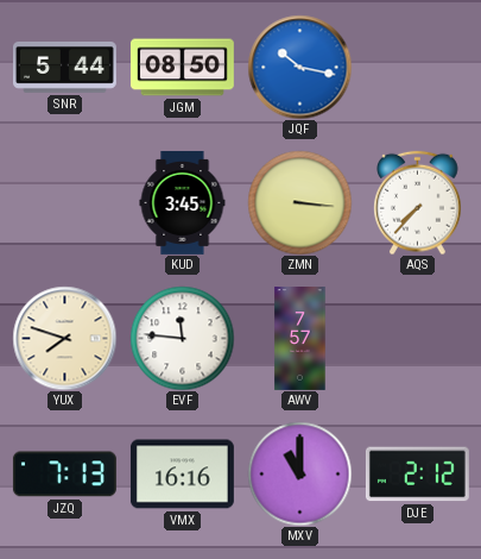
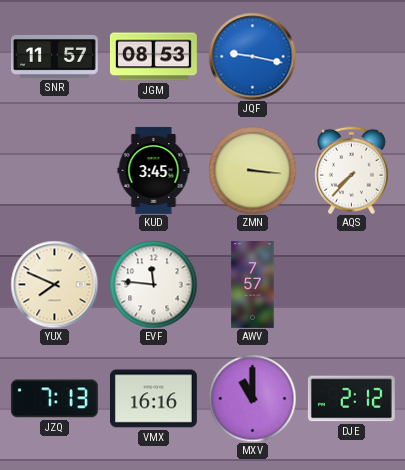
SNR: 5:44 -> 11:57 (55, 56)
JGM: 08:50 -> 08:53 (153, 57)
JQF: 10:17 -> 9:17 (252, 56)
YUX: 7:48 -> 7:49 (54, 284)
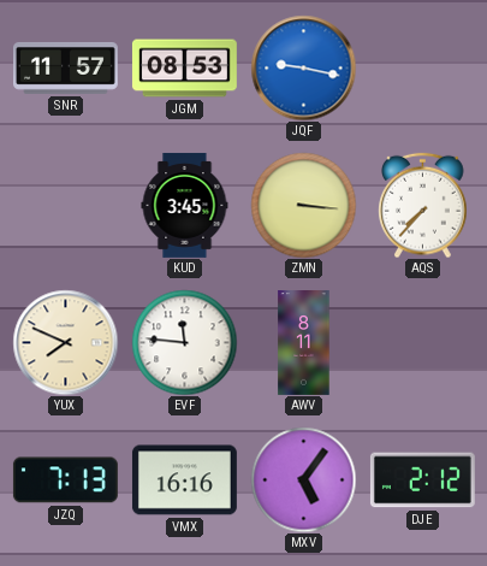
AWV: 7:57 -> 8:11 (304, 343)
MXV: 11:00 -> 5:06 (303, 479)
